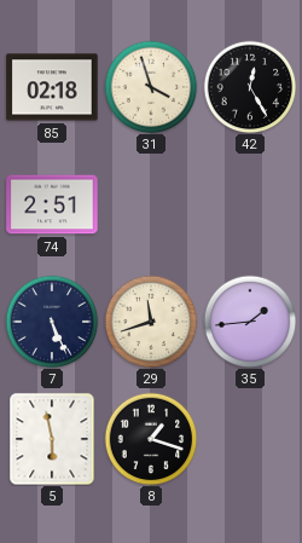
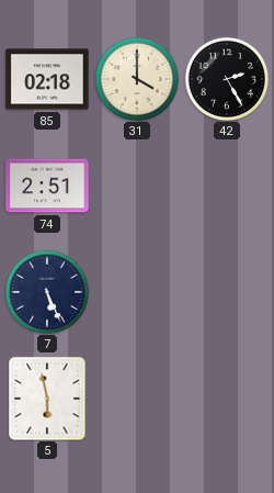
31: 3:57 -> 4:00 (137, 79)
42: 12:25 -> 2:25 (227, 79)
29: 11:42 -> none (151, 322)
35: 1:44 -> none (250, 322)
8: 1:18 -> none (151, 439)
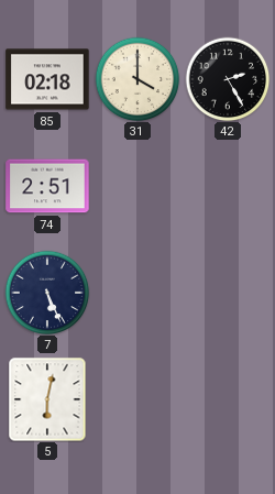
5: 5:58 -> 6:02 (47, 399)
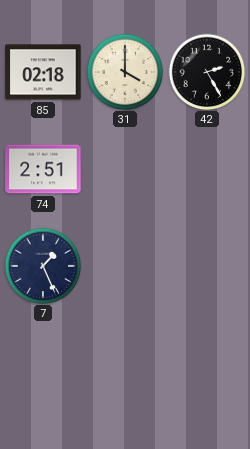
7: 5:26 -> 1:26 (43, 266)
5: 6:02 -> none (47, 399)
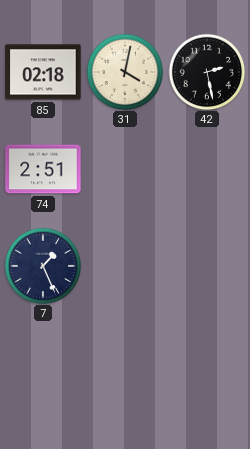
31: 4:00 -> 4:02 (125, 72)
42: 2:25 -> 2:28 (207, 72)
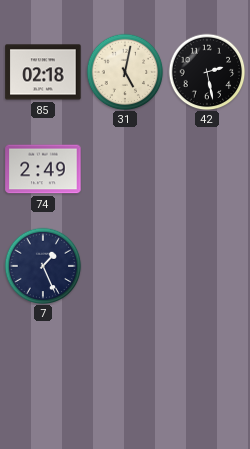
31: 4:02 -> 5:02 (125, 72)
74: 2:51 -> 2:49 (43, 169)
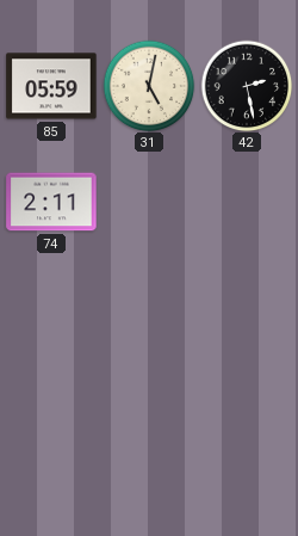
85: 02:18 -> 05:59 (51, 86)
74: 2:49 -> 2:11 (51, 202)
7: 1:26 -> none (43, 266)
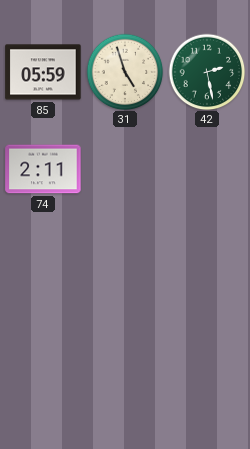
31: 5:02 -> 4:57 (125, 72)
42 dial: black -> green (207, 72)
